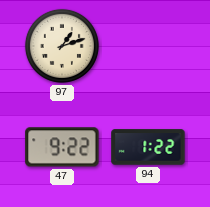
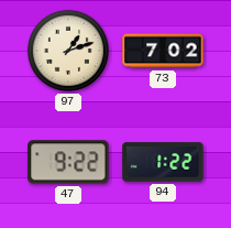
73: none -> 7:02 (163, 51)
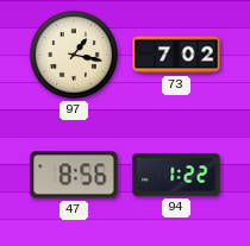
97: 1:12 -> 1:17 (74, 55)
47: 9:22 -> 8:56 (74, 175)
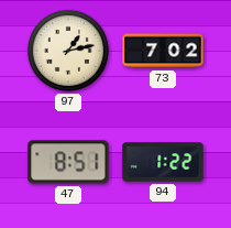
97: 1:17 -> 1:13 (68, 51)
47: 8:56 -> 8:51 (68, 162)
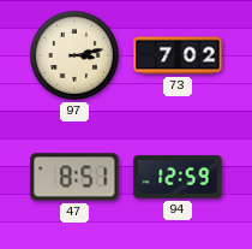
97: 1:13 -> 3:13 (74, 55)
94: 1:22 -> 12:59 (178, 177)
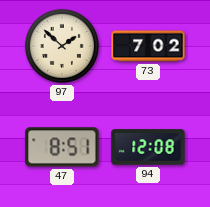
97: 3:13 -> 1:52 (62, 46)
94: 12:59 -> 12:08 (148, 147)
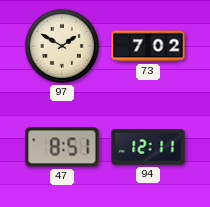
97: 1:52 -> 1:50 (62, 46)
94: 12:08 -> 12:11 (148, 147)
